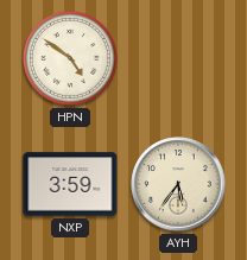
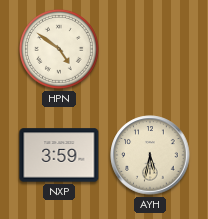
AYH: 5:36 -> 5:32 (150, 155)
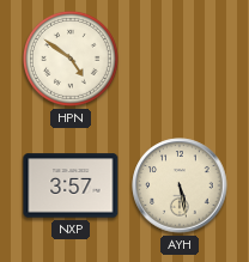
NXP: 3:59 -> 3:57 (71, 185)
AYH: 5:32 -> 5:28 (180, 185)
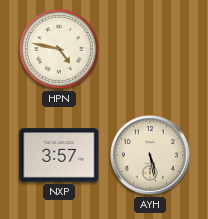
HPN: 4:51 -> 4:47 (59, 49)
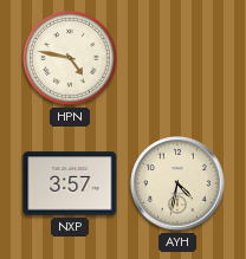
AYH: 5:28 -> 4:32 (177, 183)
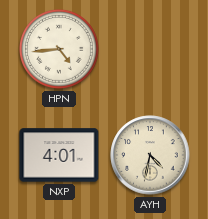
HPN: 4:47 -> 4:44 (59, 49)
NXP: 3:57 -> 4:01 (59, 155)
